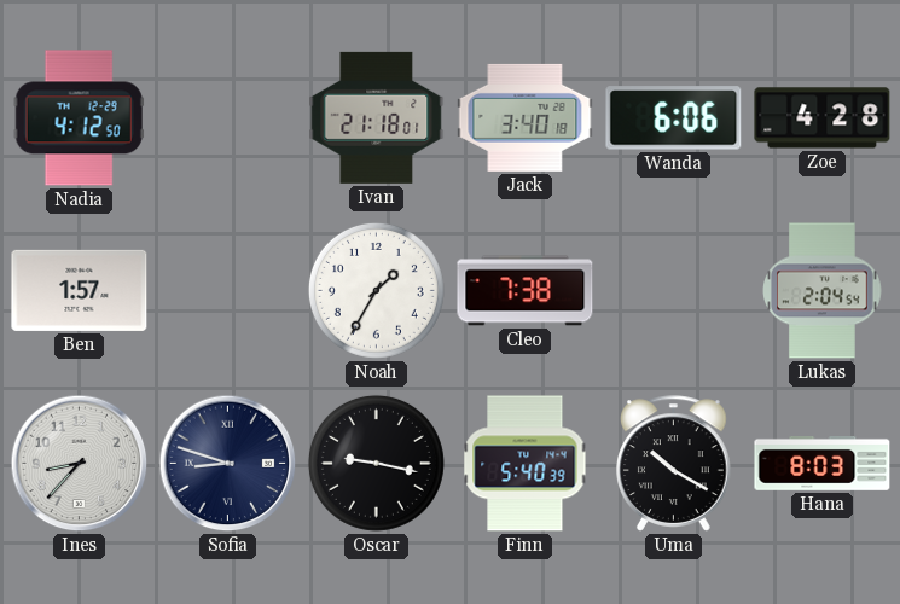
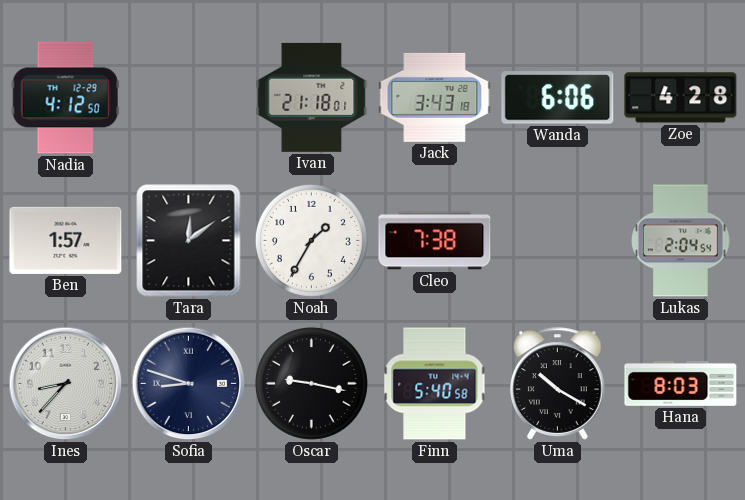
Jack: 3:40 -> 3:43 (435, 97)
Tara: none -> 12:09 (189, 241)
Finn: 5:40:39 -> 5:40:58 (435, 384)
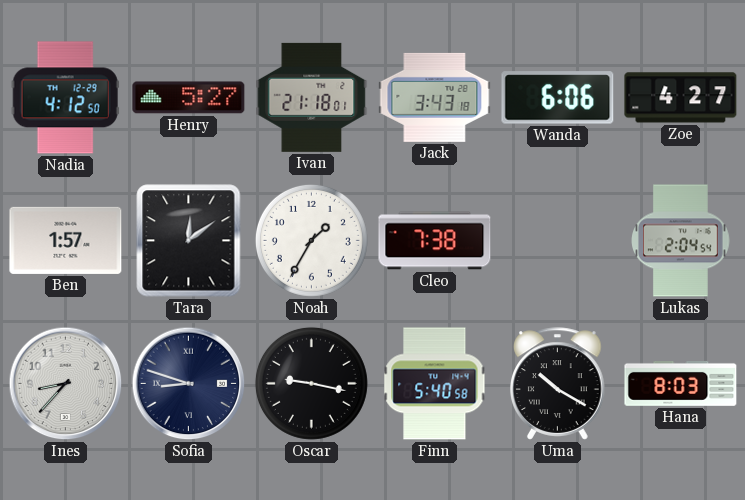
Henry: none -> 5:27 (189, 98)
Zoe: 4:28 -> 4:27 (681, 98)
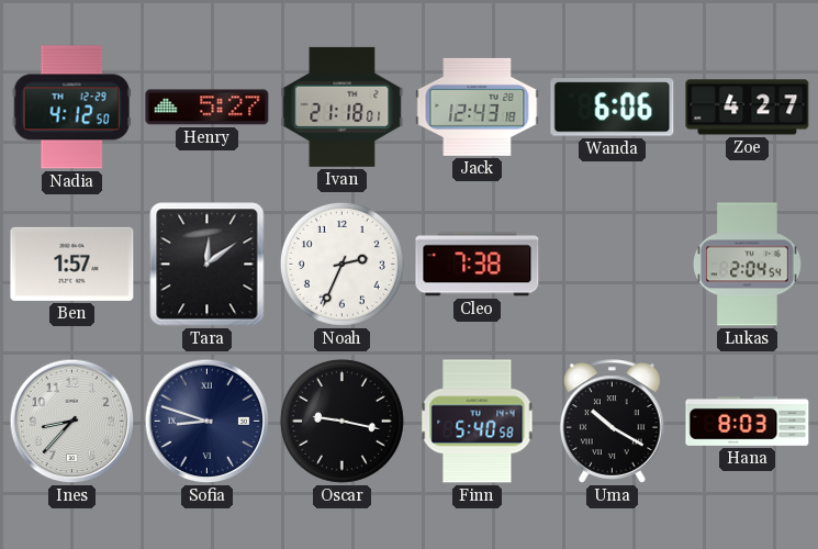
Jack: 3:43 -> 12:43 (478, 107)
Noah: 1:35 -> 2:34 (341, 264)
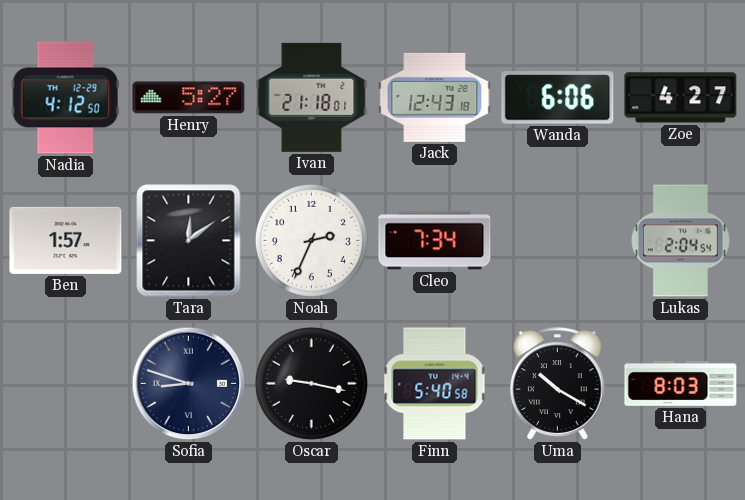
Cleo: 7:38 -> 7:34 (435, 241)
Ines: 8:37 -> none (72, 422)
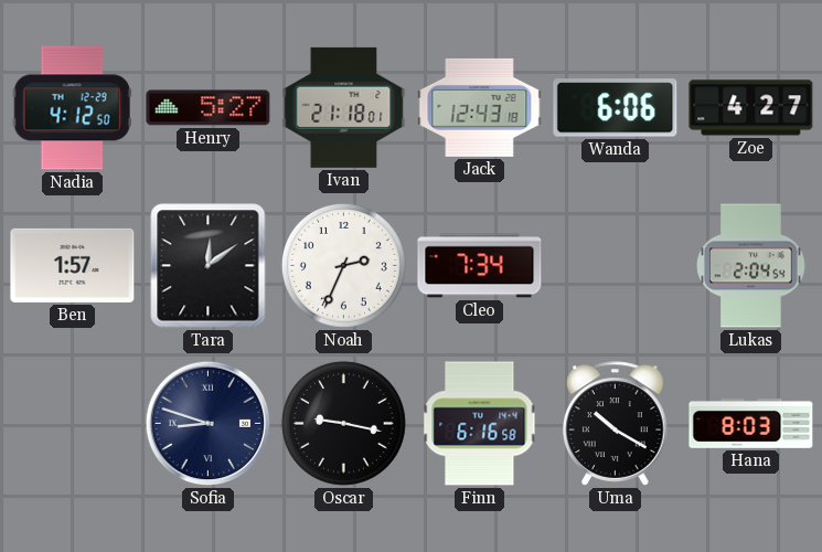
Finn: 5:40 -> 6:16 (480, 424)
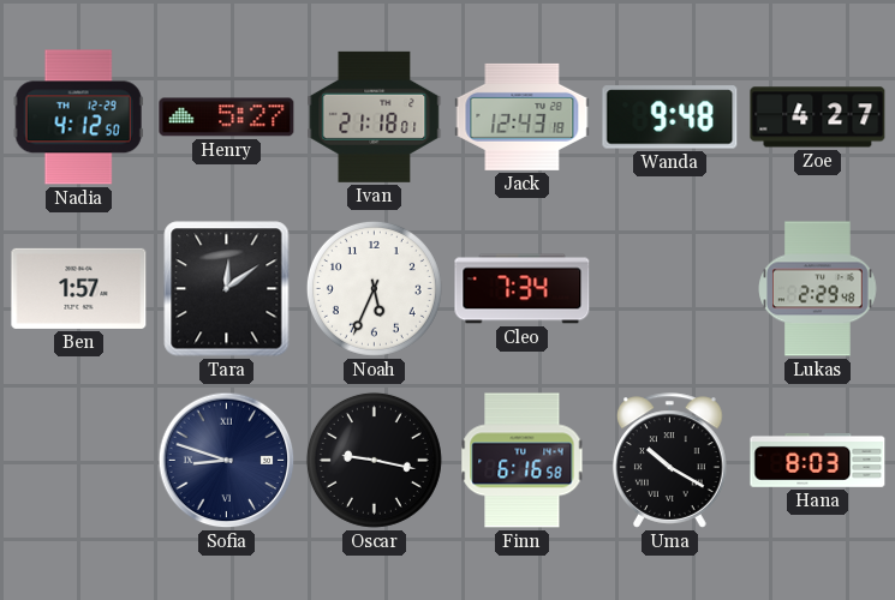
Wanda: 6:06 -> 9:48 (670, 118)
Noah: 2:34 -> 5:34 (374, 288)
Lukas: 2:04 -> 2:29 (818, 289)
